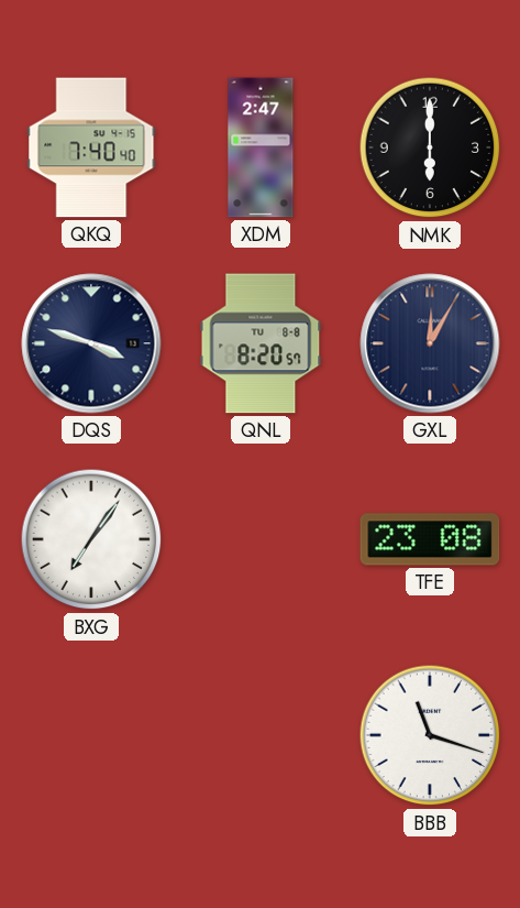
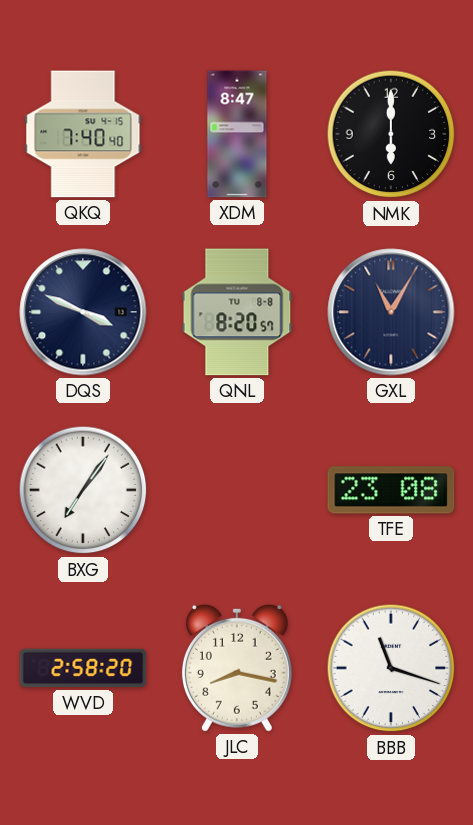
XDM: 2:47 -> 8:47 (237, 134)
DQS: 3:48 -> 3:49 (83, 312)
GXL: 12:05 -> 11:05 (391, 312)
WVD: none -> 2:58 (83, 668)
JLC: none -> 8:17 (237, 668)
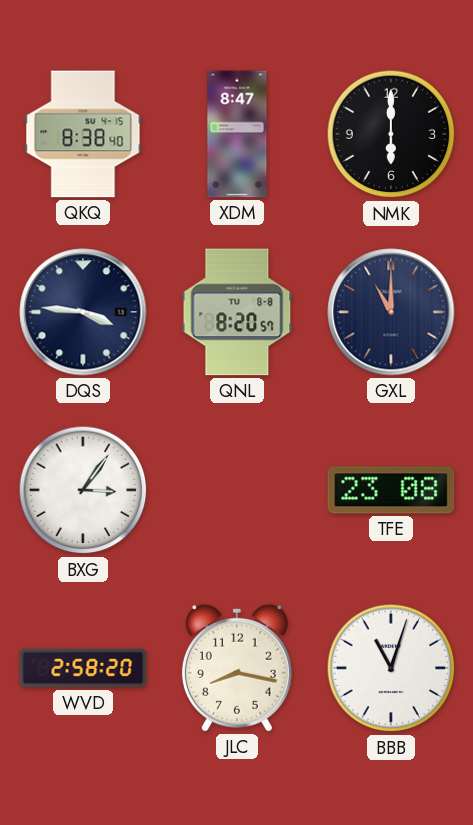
QKQ: 7:40 -> 8:38 (83, 134)
DQS: 3:49 -> 3:46 (83, 312)
GXL: 11:05 -> 11:00 (391, 312)
BXG: 7:06 -> 3:06 (83, 490)
BBB: 11:18 -> 11:03 (391, 668)
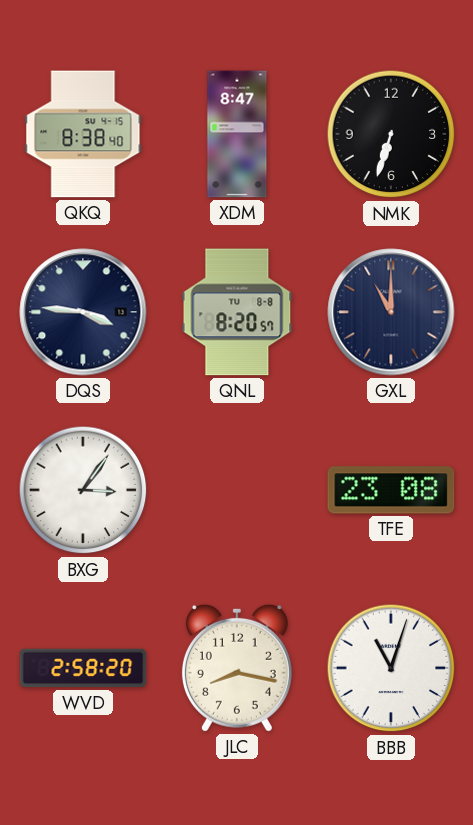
NMK: 6:00 -> 6:33 (391, 134)
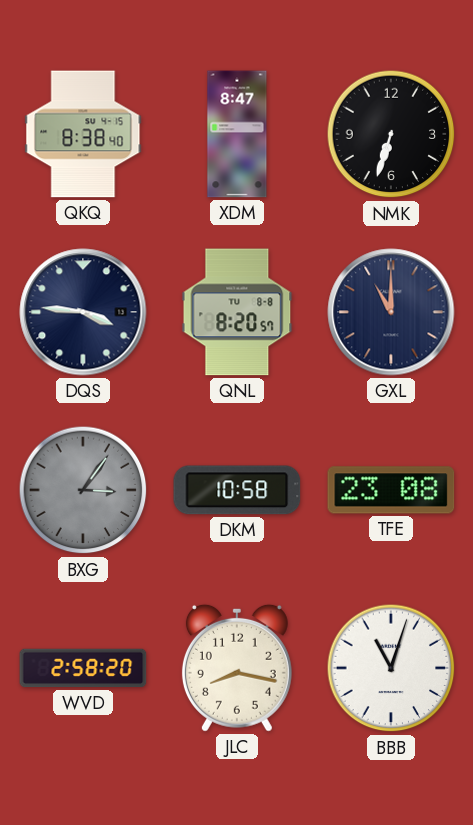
BXG dial: white -> grey (83, 490)
DKM: none -> 10:58 (237, 490)
